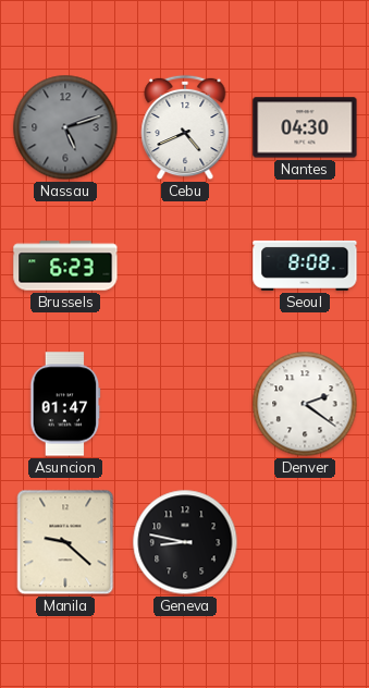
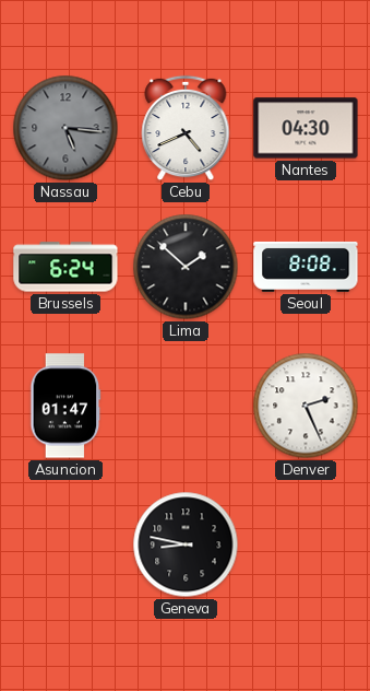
Nassau: 5:12 -> 5:16 (65, 128)
Brussels: 6:23 -> 6:24 (65, 267)
Lima: none -> 1:52 (186, 267)
Denver: 2:21 -> 2:26 (306, 406)
Manila: 9:22 -> none (65, 542)
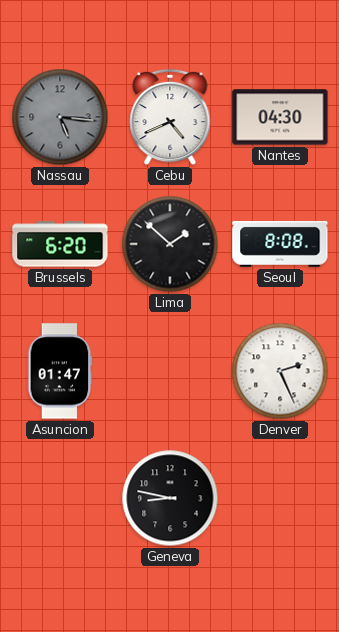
Brussels: 6:24 -> 6:20 (60, 244)
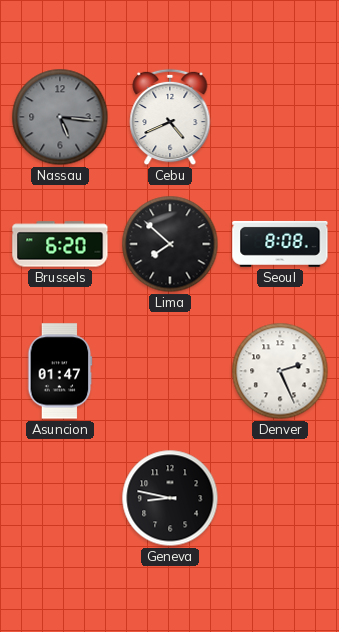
Nantes: 04:30 -> none (280, 117)
Lima: 1:52 -> 7:52 (170, 244)
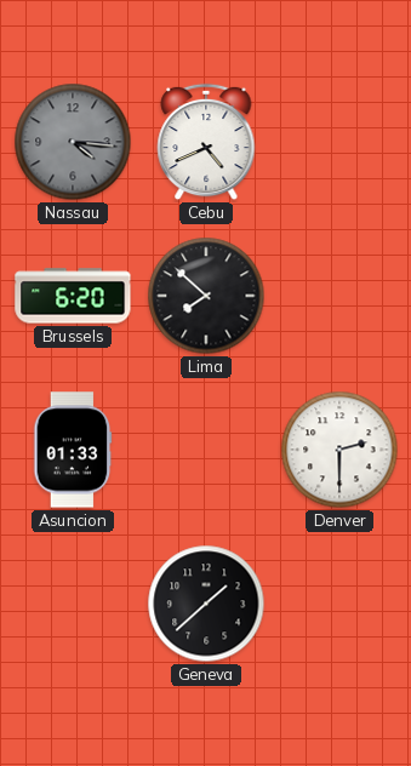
Nassau: 5:16 -> 4:16 (73, 142)
Seoul: 8:08 -> none (280, 244)
Asuncion: 01:47 -> 01:33 (73, 450)
Denver: 2:26 -> 2:30 (339, 450)
Geneva: 8:47 -> 1:38 (206, 604)
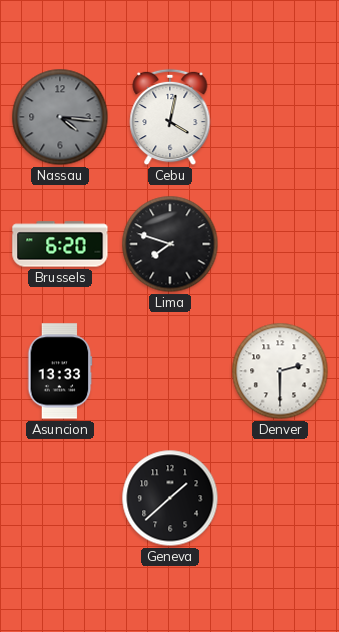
Cebu: 4:41 -> 4:02 (170, 117)
Lima: 7:52 -> 7:48 (170, 244)
Asuncion: 01:33 -> 13:33 (60, 371)
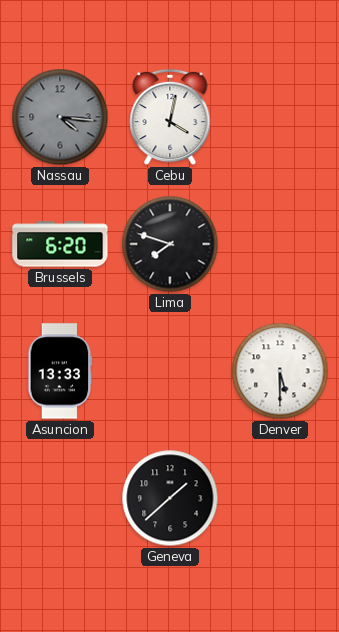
Denver: 2:30 -> 5:30 (280, 371)
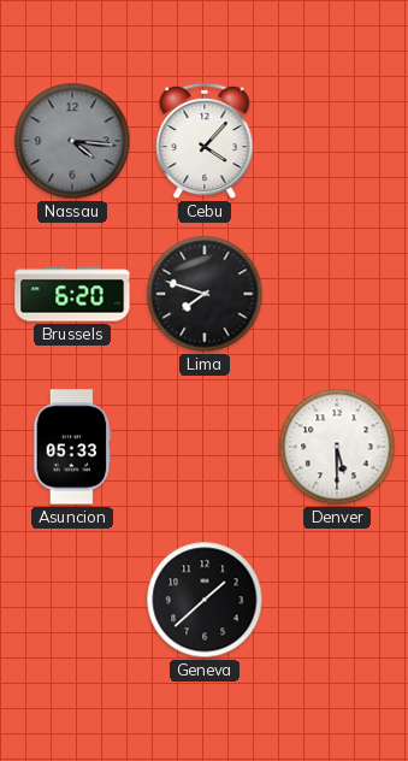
Cebu: 4:02 -> 4:07 (205, 141)
Asuncion: 13:33 -> 05:33 (72, 447)
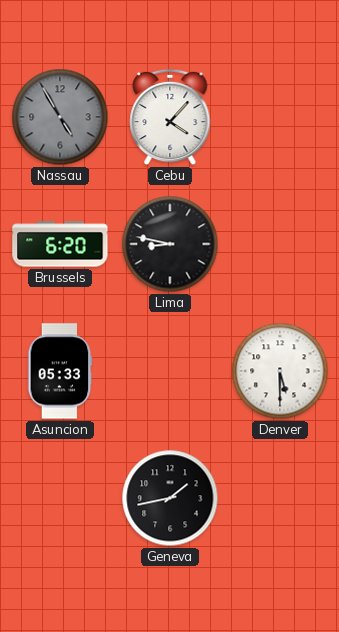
Nassau: 4:16 -> 4:55 (60, 117)
Lima: 7:48 -> 8:47 (170, 244)
Geneva: 1:38 -> 1:43 (170, 498)
